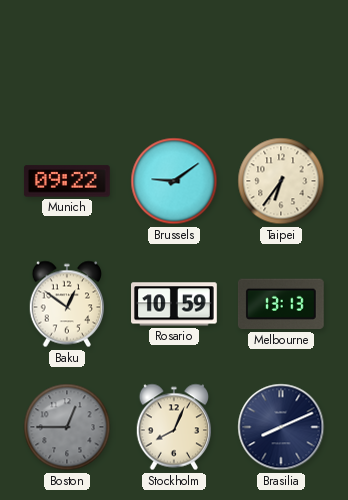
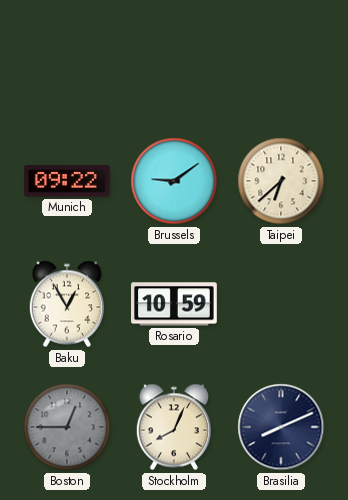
Taipei: 6:36 -> 6:38 (281, 181)
Baku: 12:51 -> 12:55 (66, 304)
Melbourne: 13:13 -> none (281, 304)
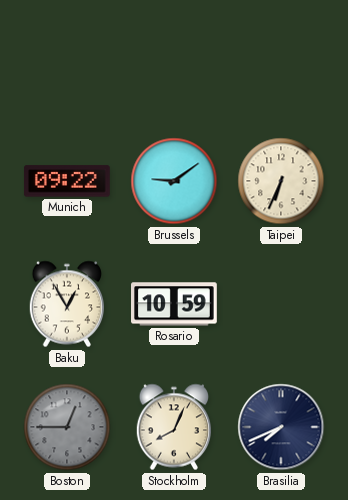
Taipei: 6:38 -> 6:34 (281, 181)
Brasilia: 8:11 -> 7:41 (281, 427)
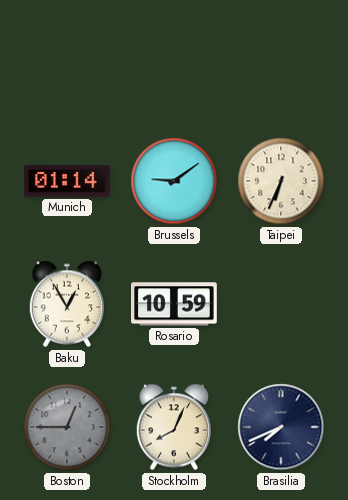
Munich: 09:22 -> 01:14 (67, 181)
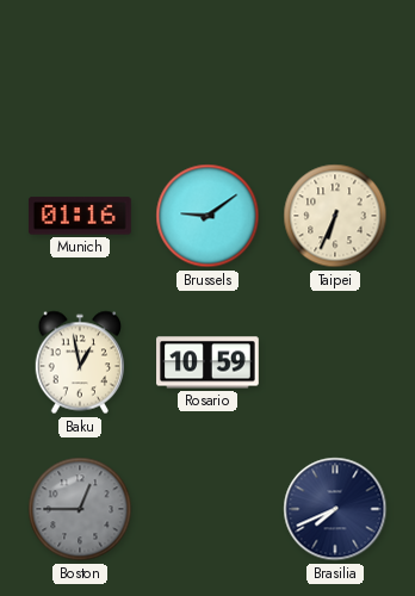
Munich: 01:14 -> 01:16 (80, 216)
Baku: 12:55 -> 12:58 (79, 362)
Stockholm: 8:04 -> none (173, 427)
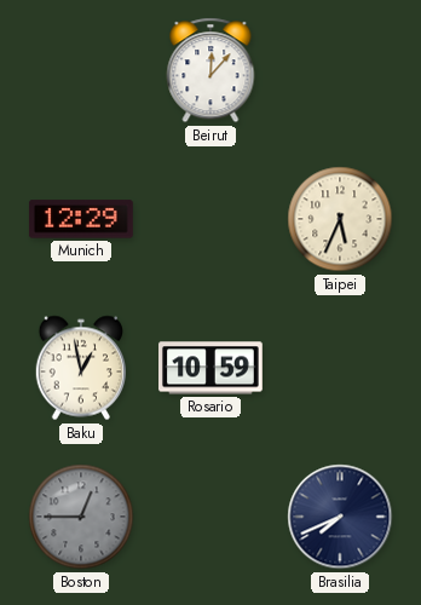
Beirut: none -> 12:07 (211, 70)
Munich: 01:16 -> 12:29 (81, 219)
Brussels: 9:09 -> none (207, 216)
Taipei: 6:34 -> 5:34 (340, 219)
